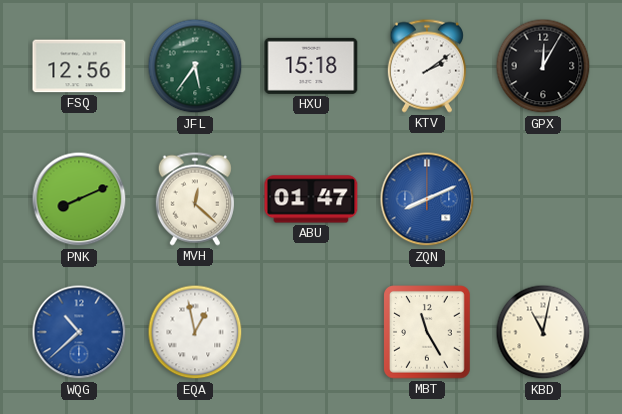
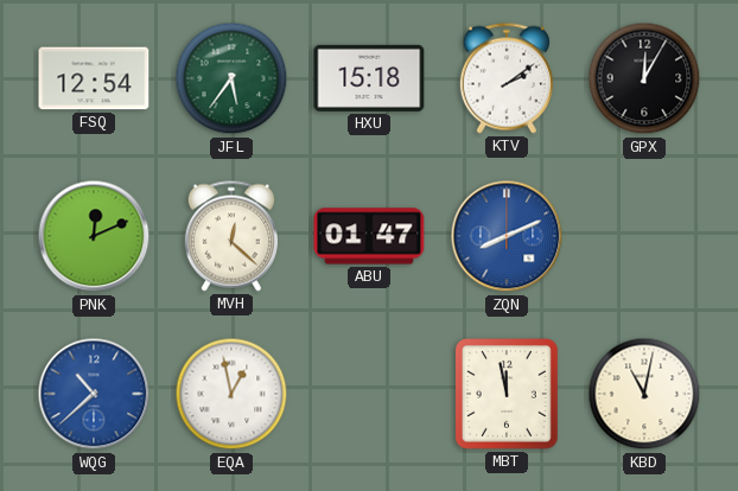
FSQ: 12:56 -> 12:54 (94, 78)
PNK: 8:11 -> 12:11 (94, 236)
MBT: 11:25 -> 11:58 (507, 394)
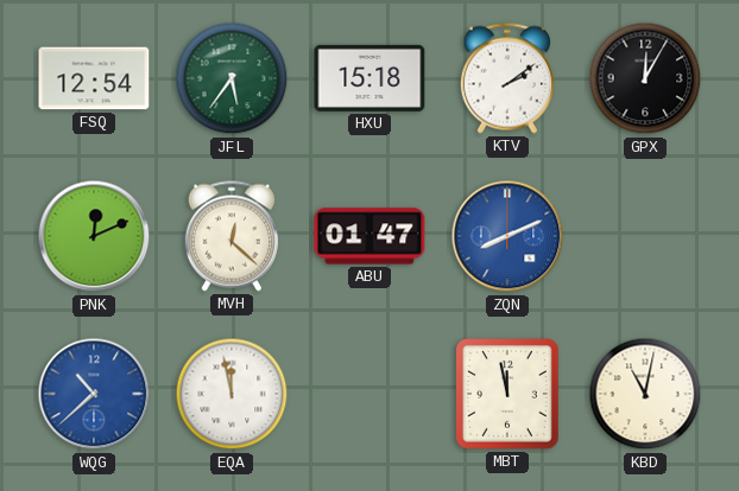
EQA: 12:58 -> 11:58 (232, 394)
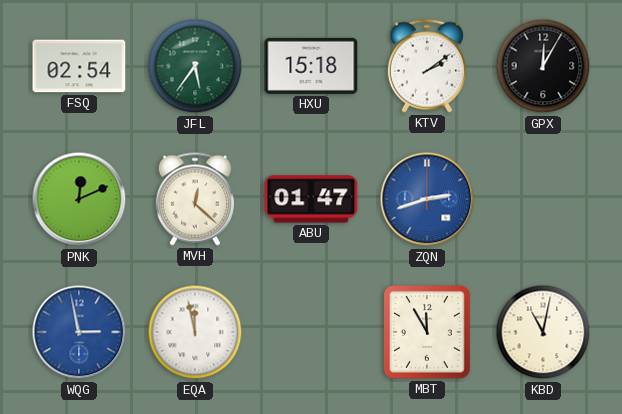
FSQ: 12:54 -> 02:54 (79, 66)
ZQN: 8:11 -> 2:42 (427, 199)
WQG: 10:38 -> 2:58 (79, 332)
MBT: 11:58 -> 11:55 (427, 332)
